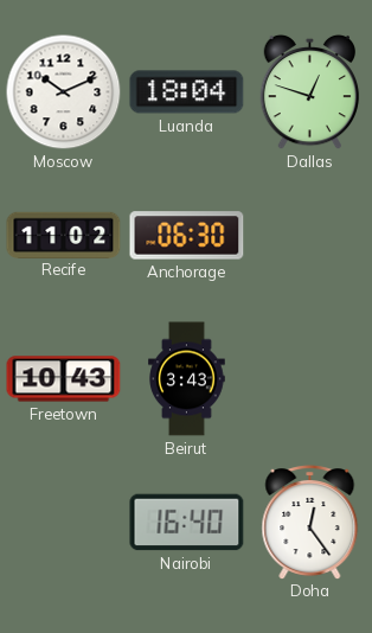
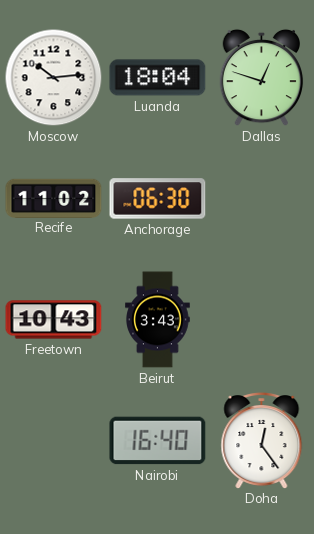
Moscow: 10:11 -> 10:14 (54, 78)
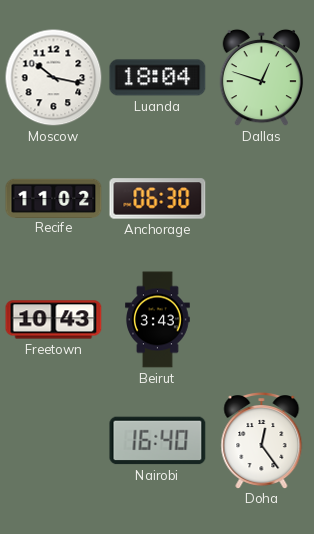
Moscow: 10:14 -> 10:17 (54, 78)
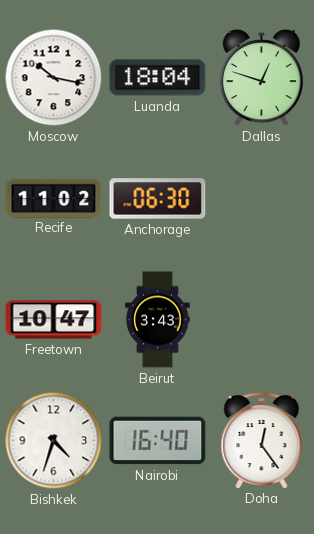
Freetown: 10:43 -> 10:47 (54, 320)
Bishkek: none -> 4:33 (54, 441)
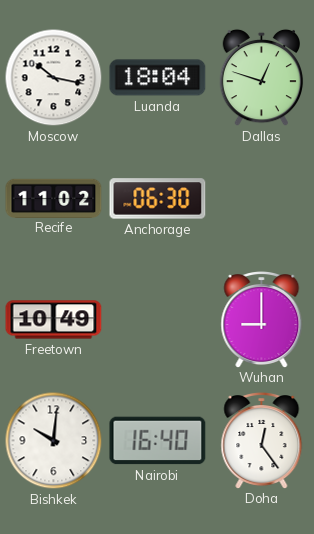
Freetown: 10:47 -> 10:49 (54, 320)
Beirut: 3:43 -> none (158, 320)
Wuhan: none -> 9:00 (262, 320)
Bishkek: 4:33 -> 10:01 (54, 441)
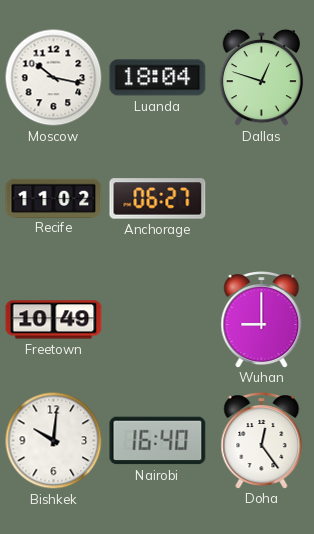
Anchorage: 06:30 -> 06:27 (158, 199)
